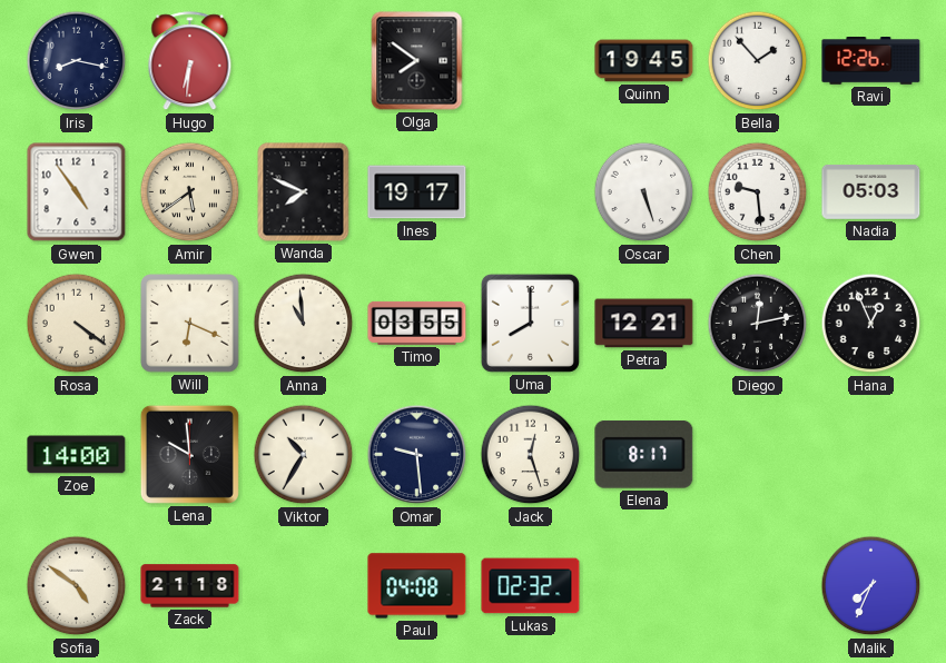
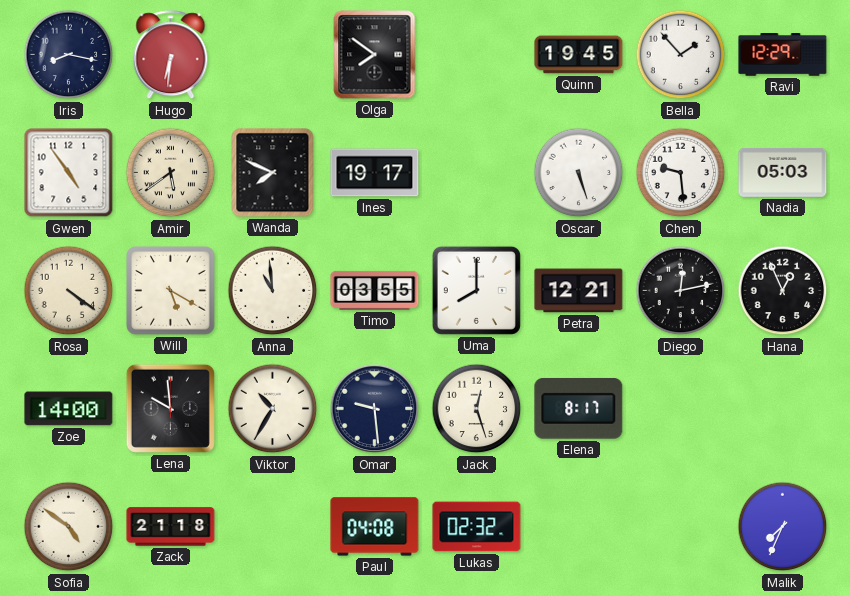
Ravi: 12:26 -> 12:29 (783, 55)
Will: 6:19 -> 5:20 (171, 291)
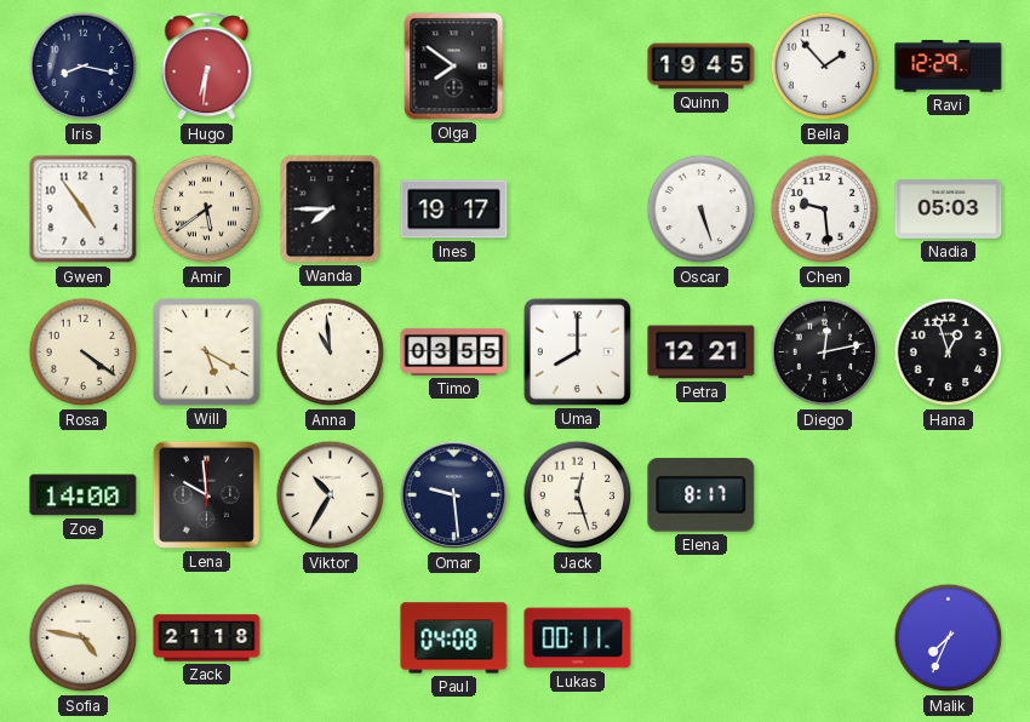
Wanda: 7:49 -> 7:45 (331, 210)
Hana: 12:56 -> 12:57 (949, 353)
Sofia: 4:51 -> 4:47 (84, 638)
Lukas: 02:32 -> 00:11 (578, 638)
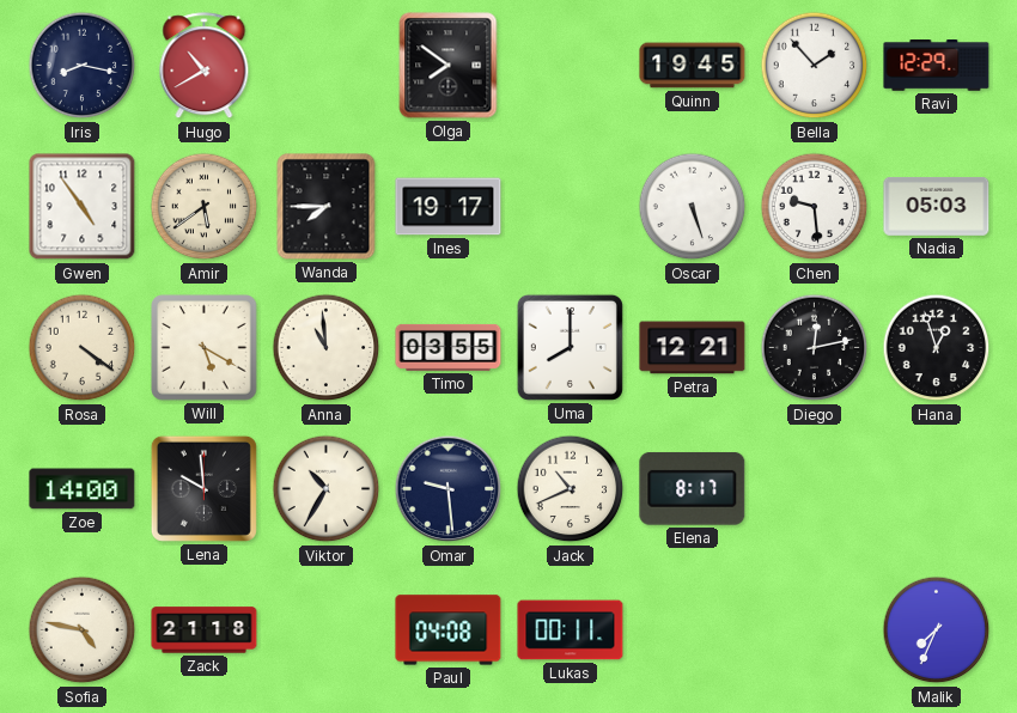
Hugo: 6:31 -> 10:40 (205, 66)
Jack: 12:27 -> 10:41 (571, 489)
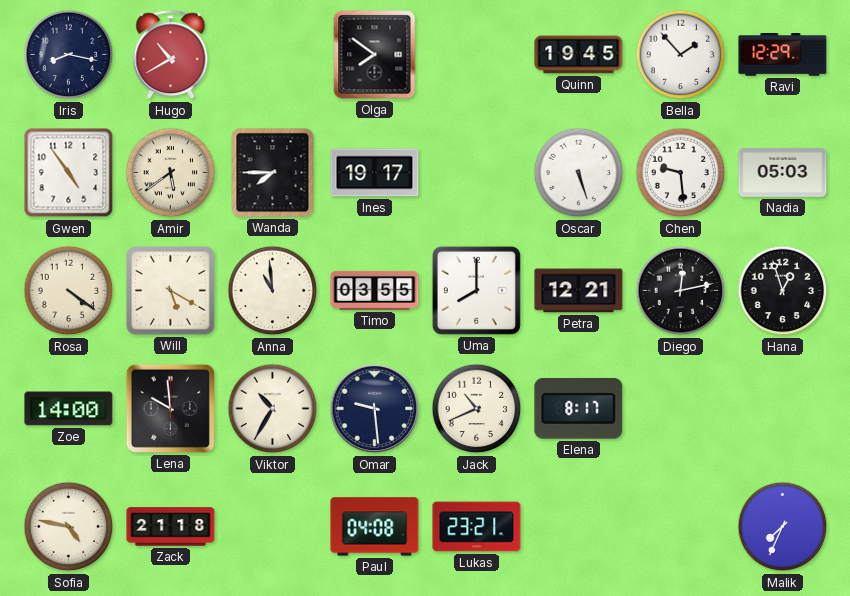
Lukas: 00:11 -> 23:21 (477, 527)
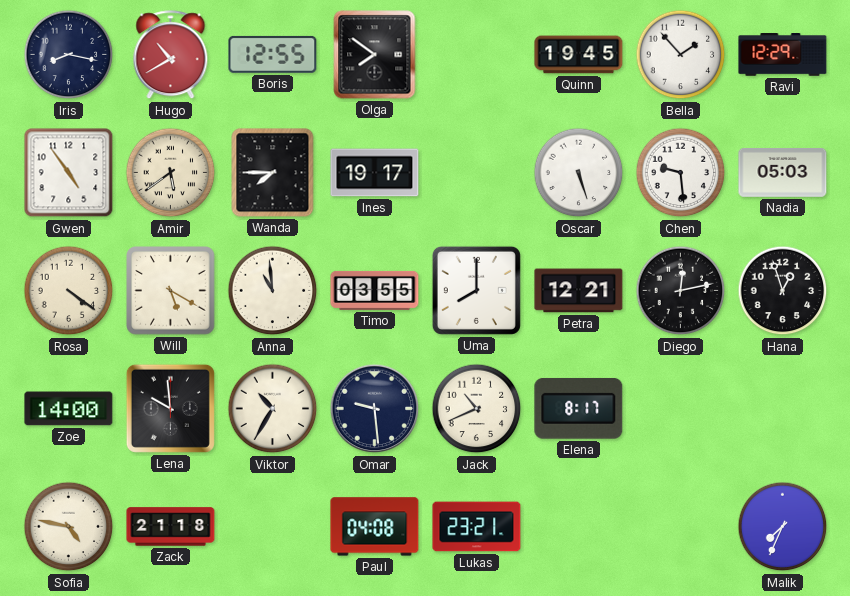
Boris: none -> 12:55 (273, 54)
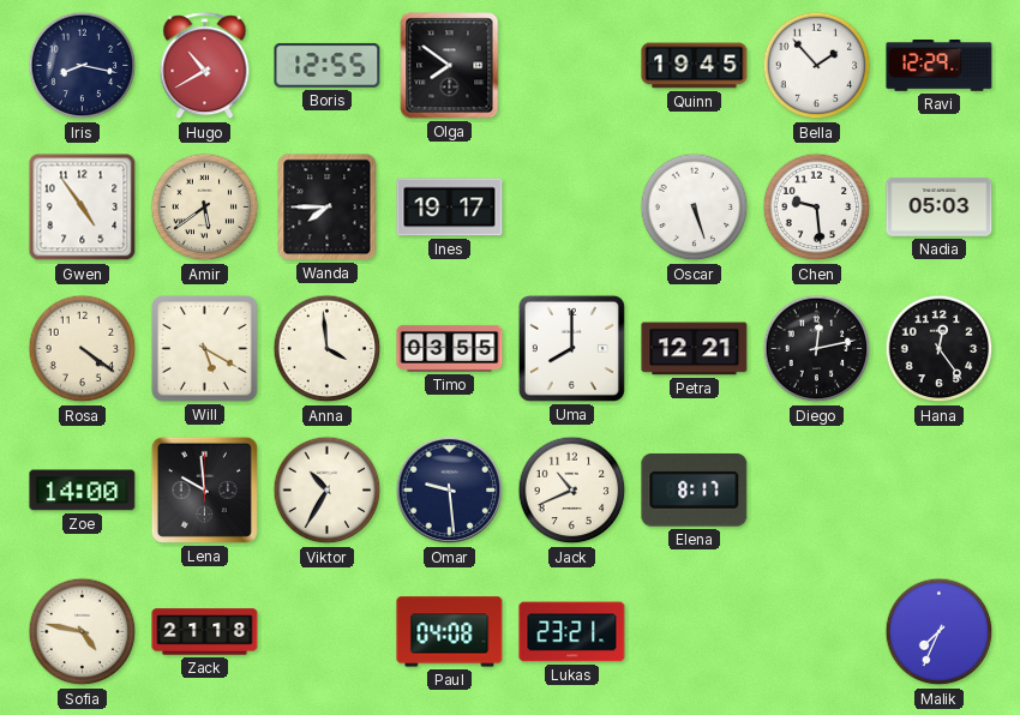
Anna: 10:59 -> 3:59 (328, 349)
Hana: 12:57 -> 12:24 (940, 349)
